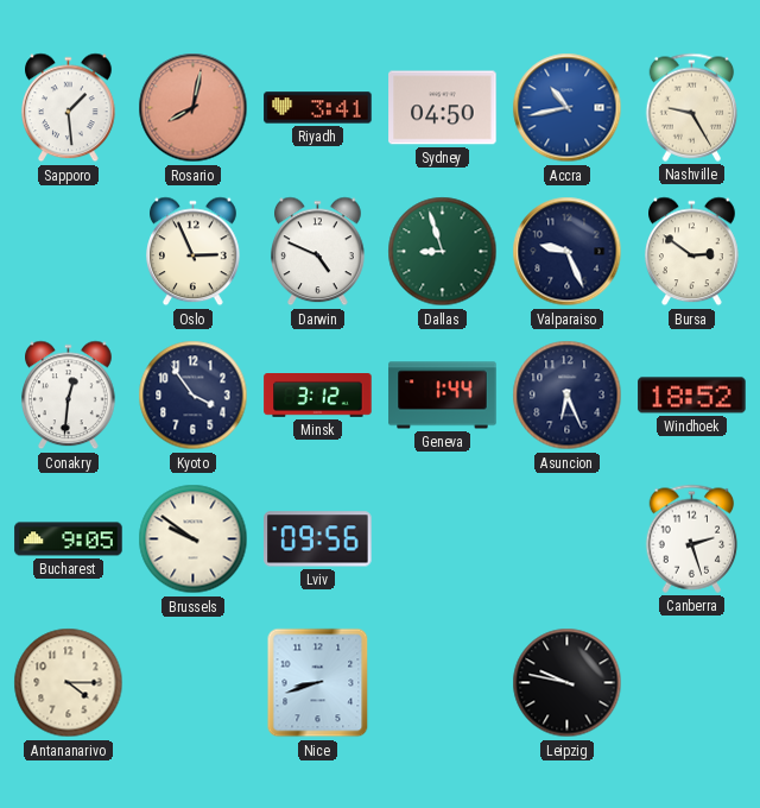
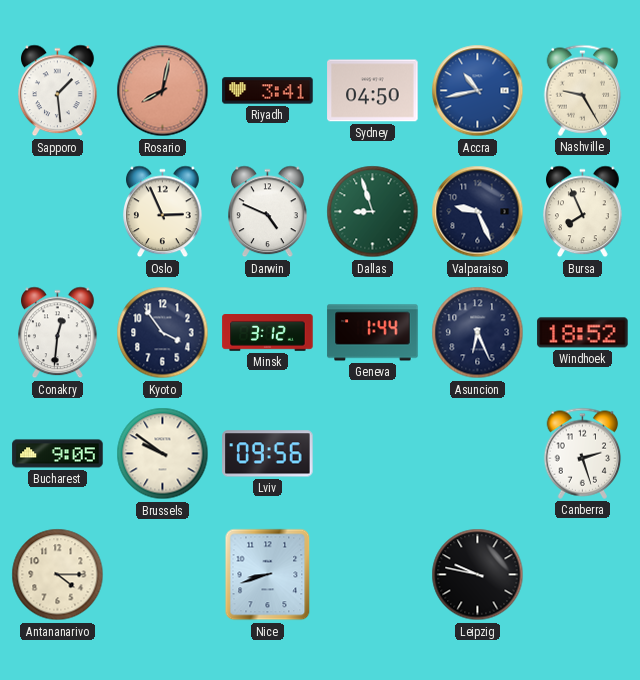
Bursa: 2:51 -> 7:56 (583, 212)
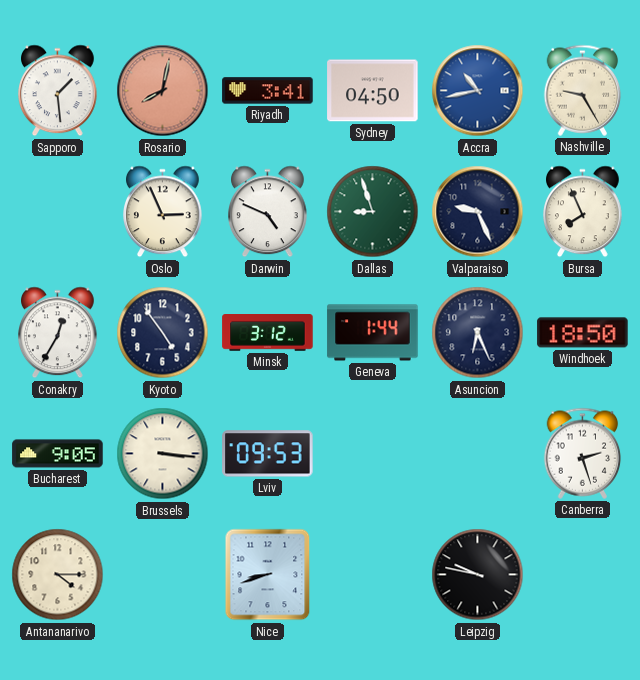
Conakry: 12:31 -> 12:35 (58, 333)
Kyoto: 3:54 -> 4:54 (163, 333)
Windhoek: 18:52 -> 18:50 (583, 333)
Brussels: 9:51 -> 3:16 (163, 454)
Lviv: 09:56 -> 09:53 (268, 454)
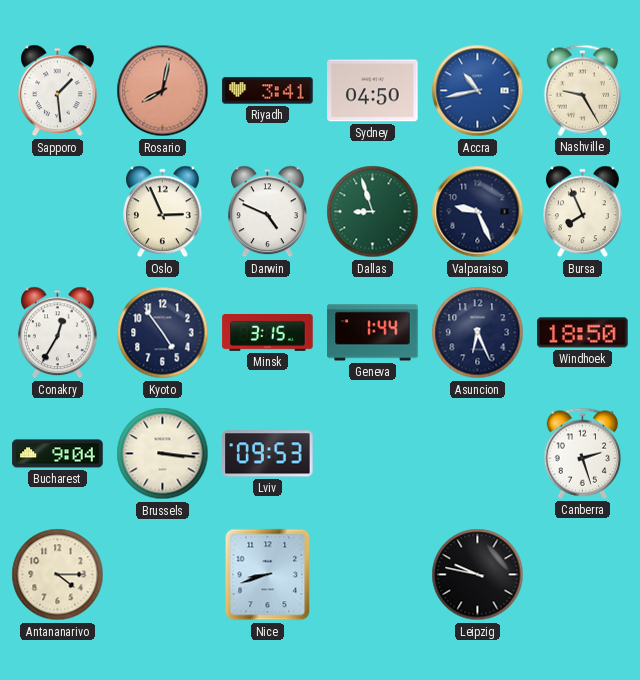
Minsk: 3:12 -> 3:15 (268, 333)
Bucharest: 9:05 -> 9:04 (58, 454)
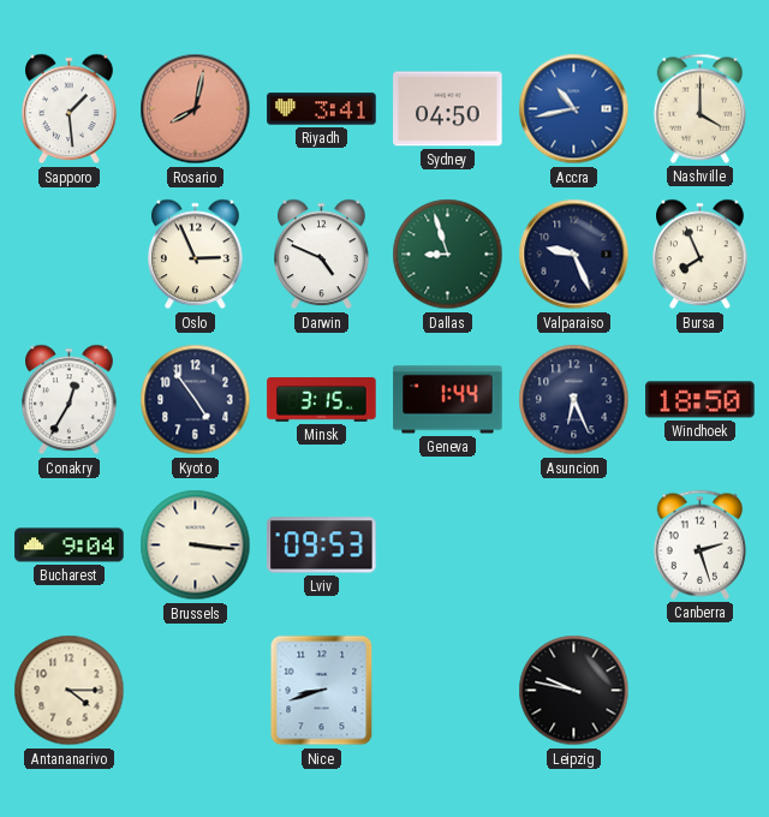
Nashville: 9:25 -> 4:00 (701, 108)
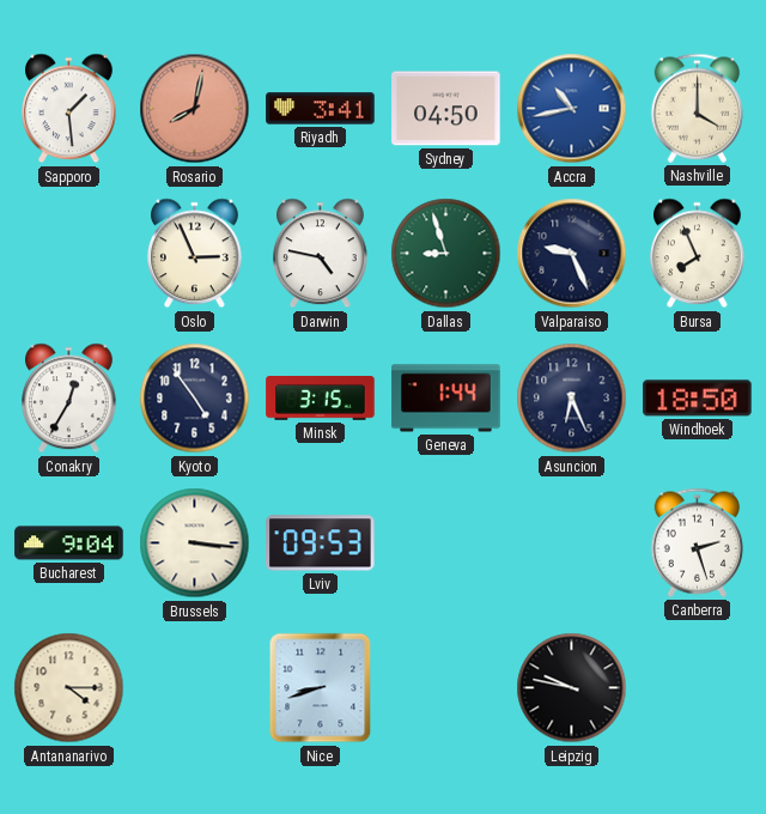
Darwin: 4:49 -> 4:47 (321, 254)
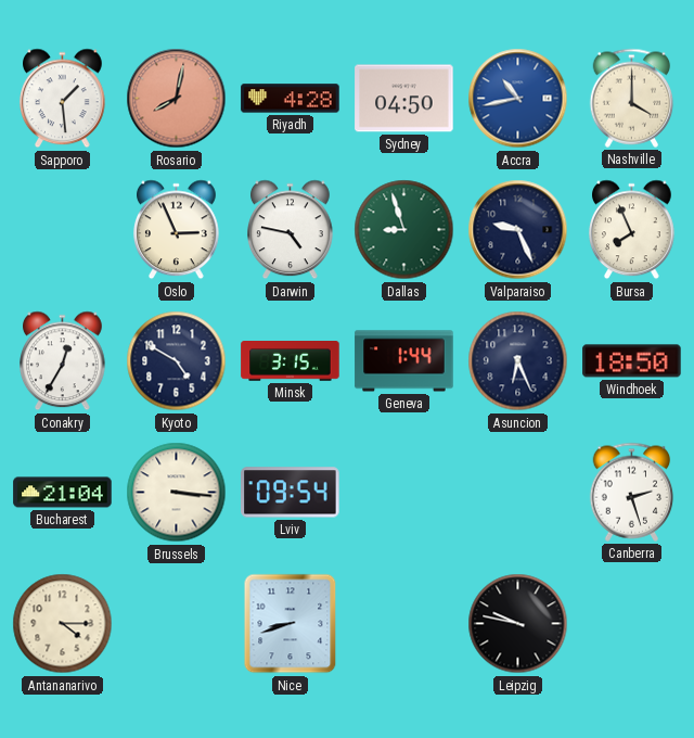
Riyadh: 3:41 -> 4:28 (291, 99)
Kyoto: 4:54 -> 4:50 (177, 361)
Bucharest: 9:04 -> 21:04 (63, 493)
Lviv: 09:53 -> 09:54 (291, 493)
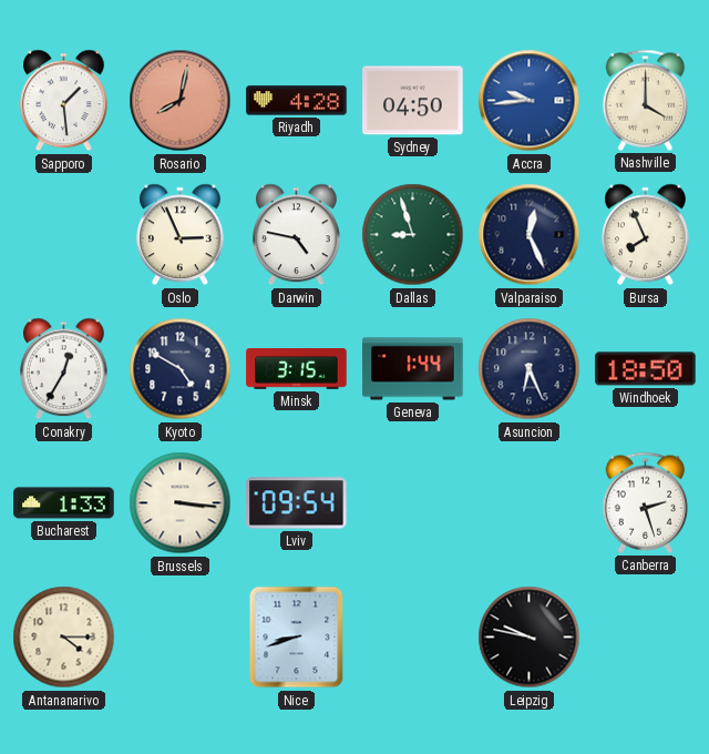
Accra: 10:43 -> 9:44 (530, 101)
Valparaiso: 9:26 -> 12:26 (530, 235)
Bucharest: 21:04 -> 1:33 (64, 503)
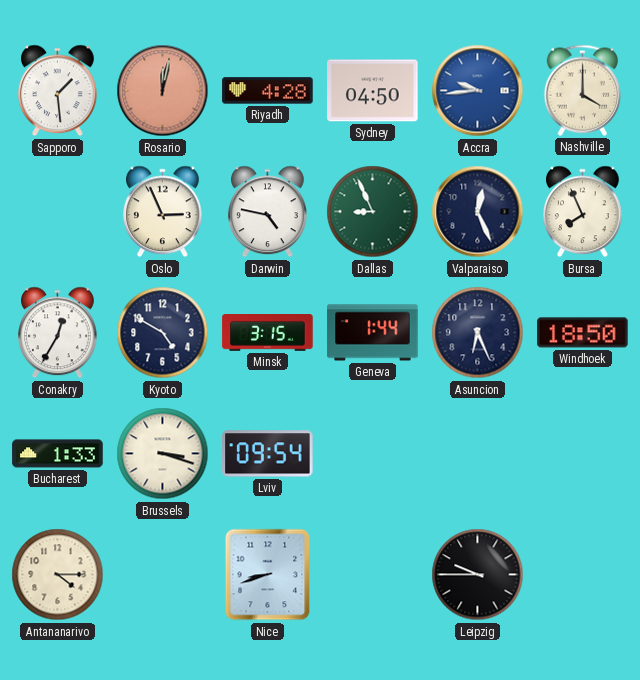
Rosario: 8:02 -> 12:02 (163, 91)
Dallas: 8:57 -> 8:56 (373, 212)
Brussels: 3:16 -> 3:18 (163, 454)
Canberra: 2:27 -> none (646, 502)
Leipzig: 9:47 -> 9:45 (478, 575)
